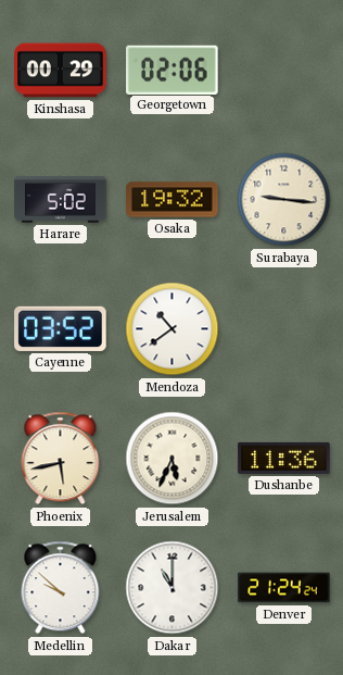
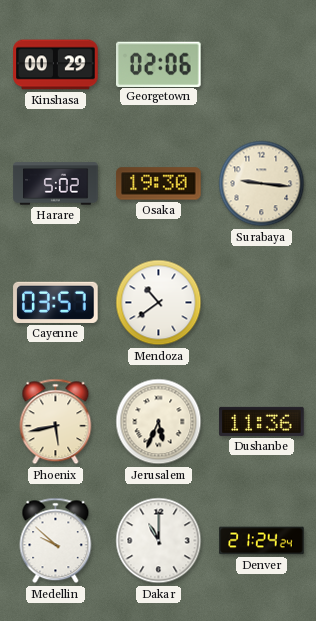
Osaka: 19:32 -> 19:30 (159, 184)
Cayenne: 03:52 -> 03:57 (56, 302)
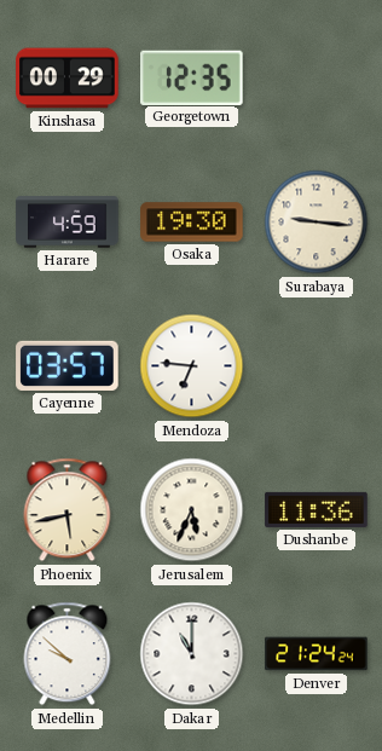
Georgetown: 02:06 -> 12:35 (192, 77)
Harare: 5:02 -> 4:59 (68, 223)
Mendoza: 10:39 -> 6:46 (192, 366)
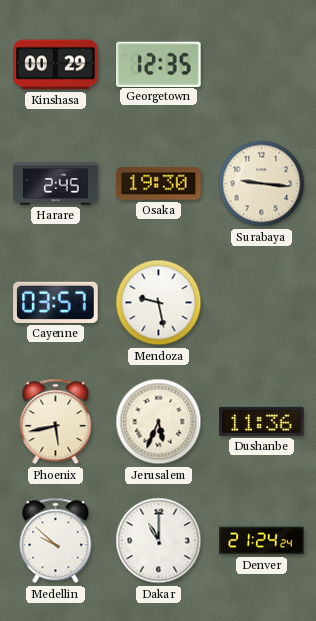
Harare: 4:59 -> 2:45 (56, 184)
Mendoza: 6:46 -> 9:28 (159, 303)
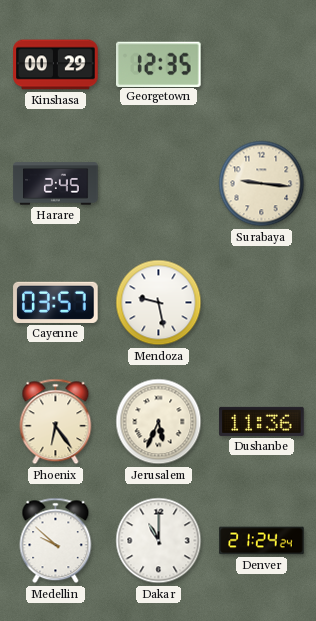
Osaka: 19:30 -> none (159, 184)
Phoenix: 5:43 -> 6:24 (56, 422)
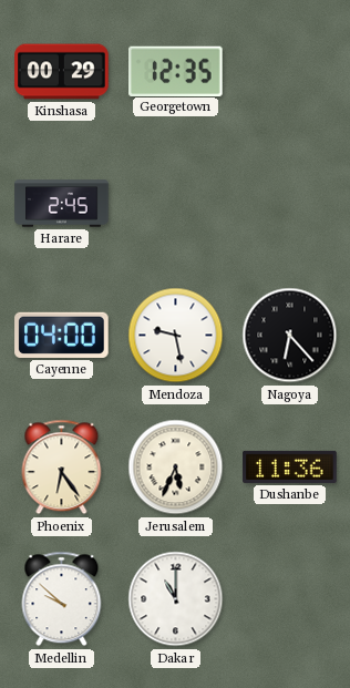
Surabaya: 9:16 -> none (262, 184)
Cayenne: 03:57 -> 04:00 (62, 335)
Nagoya: none -> 6:23 (290, 336)
Denver: 21:24 -> none (262, 541)
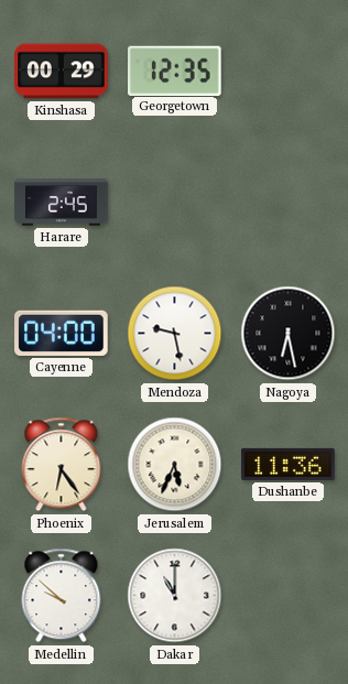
Nagoya: 6:23 -> 6:28 (289, 334)
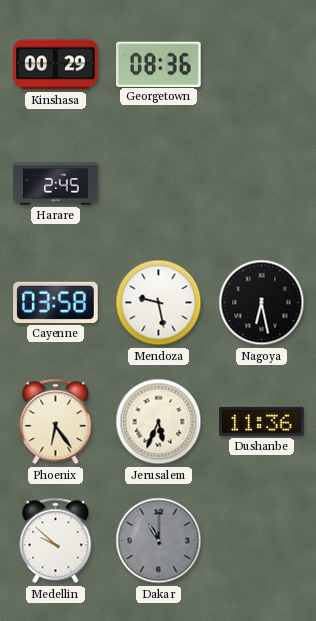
Georgetown: 12:35 -> 08:36 (159, 64)
Cayenne: 04:00 -> 03:58 (56, 302)
Dakar dial: white -> grey (159, 541)
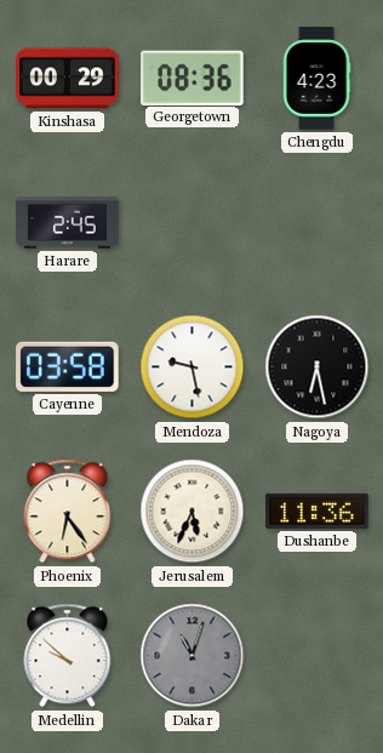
Chengdu: none -> 4:23 (316, 79)
Dakar: 11:00 -> 11:03 (193, 656)
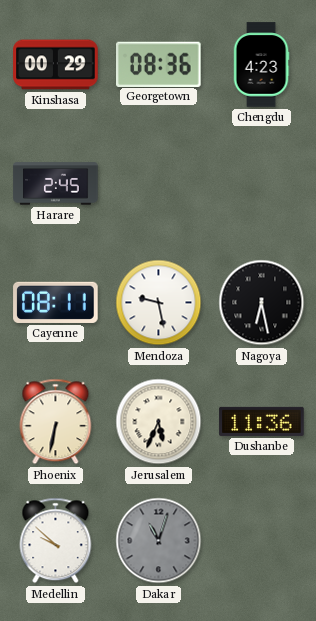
Cayenne: 03:58 -> 08:11 (56, 302)
Phoenix: 6:24 -> 6:32 (56, 422)
